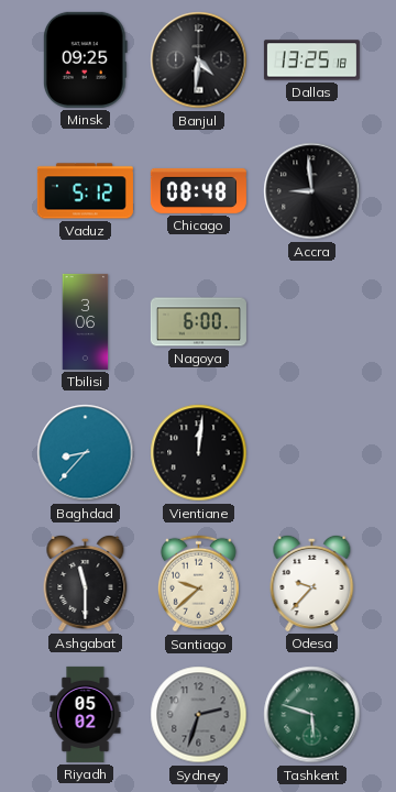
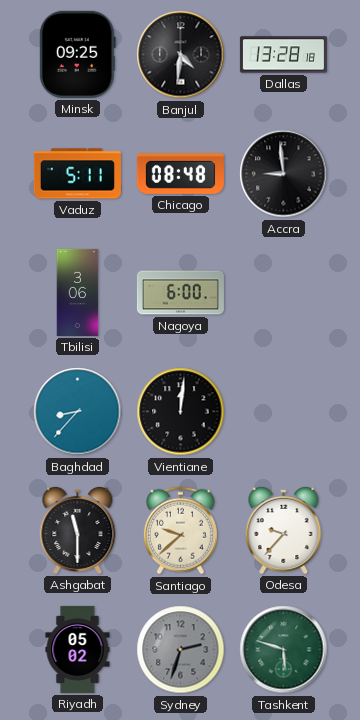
Dallas: 13:25 -> 13:28 (283, 55)
Vaduz: 5:12 -> 5:11 (77, 174)
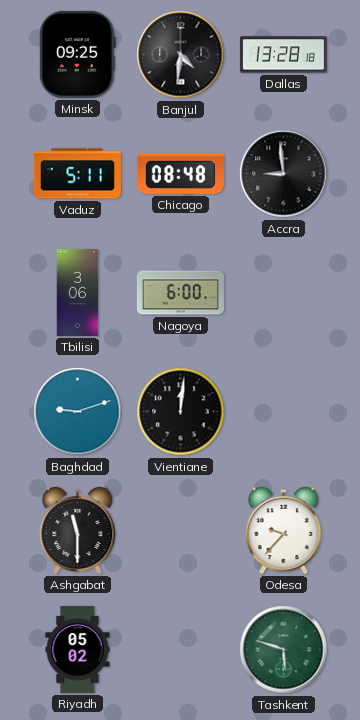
Baghdad: 8:37 -> 9:12 (78, 412)
Santiago: 9:38 -> none (180, 531)
Sydney: 2:33 -> none (181, 650)
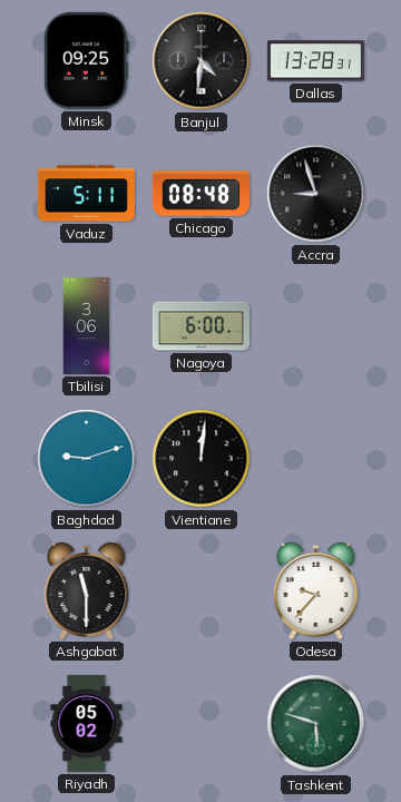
Dallas: 13:28:18 -> 13:28:31 (315, 61)
Accra: 8:59 -> 8:57 (316, 194)
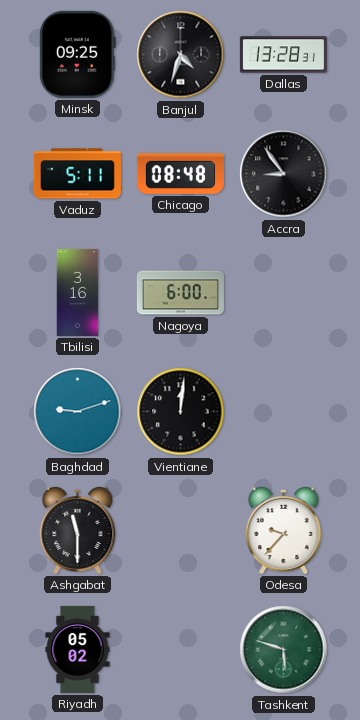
Banjul: 4:31 -> 4:33 (181, 55)
Accra: 8:57 -> 8:54 (284, 174)
Tbilisi: 3:06 -> 3:16 (78, 292)
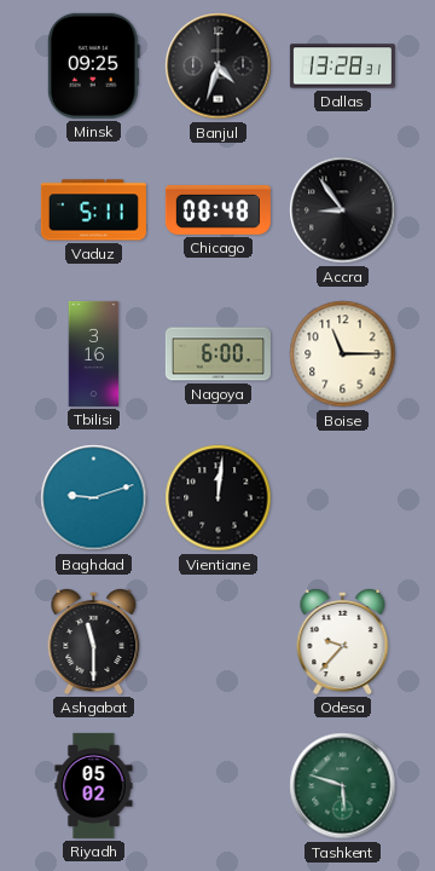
Boise: none -> 11:15 (343, 354)
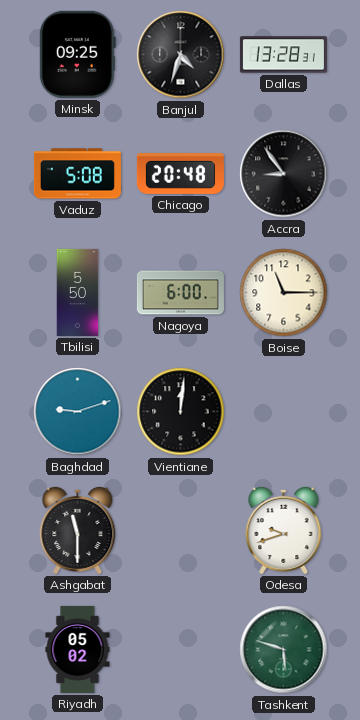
Vaduz: 5:11 -> 5:08 (77, 174)
Chicago: 08:48 -> 20:48 (180, 173)
Tbilisi: 3:16 -> 5:50 (78, 292)
Odesa: 9:37 -> 9:42 (284, 530)
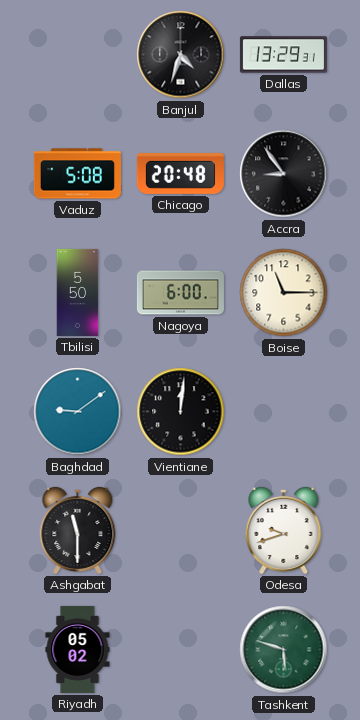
Minsk: 09:25 -> none (77, 54)
Dallas: 13:28 -> 13:29 (283, 55)
Baghdad: 9:12 -> 9:09 (78, 412)
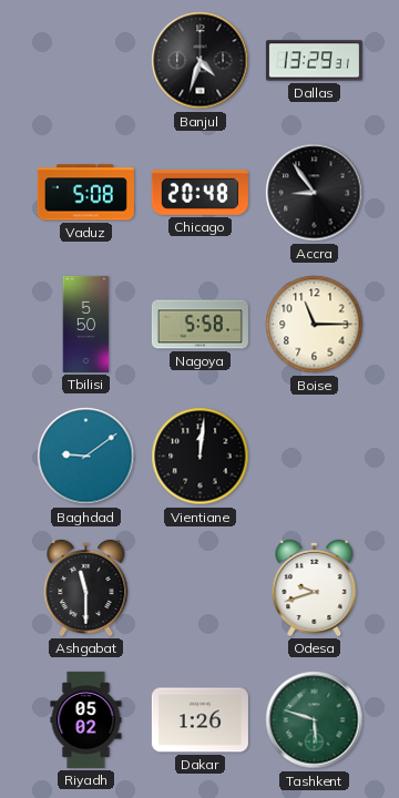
Nagoya: 6:00 -> 5:58 (199, 325)
Dakar: none -> 1:26 (199, 720)
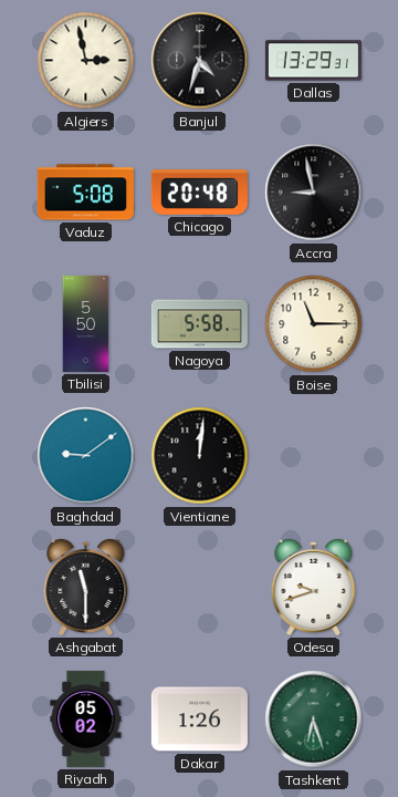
Algiers: none -> 2:58 (86, 61)
Accra: 8:54 -> 8:58 (314, 193)
Tashkent: 5:48 -> 6:27 (314, 720)
